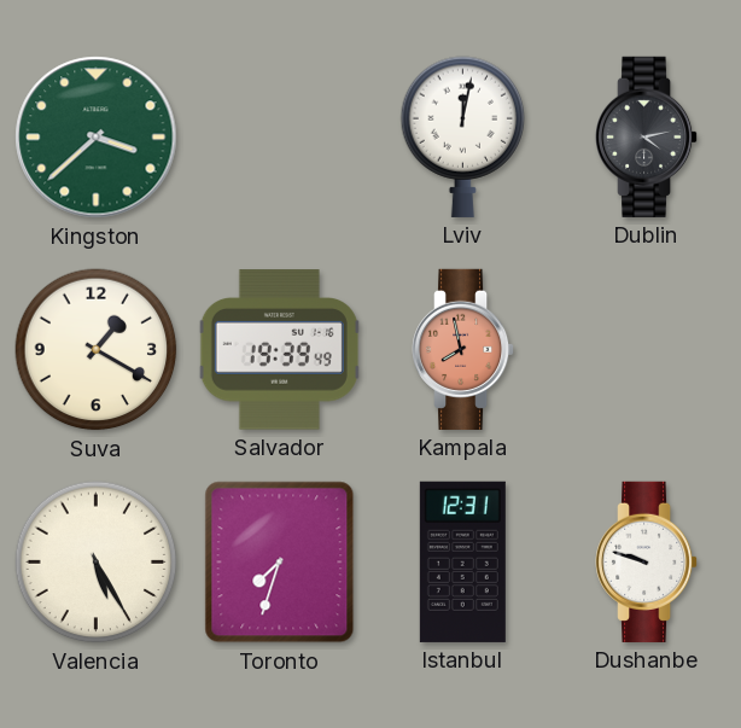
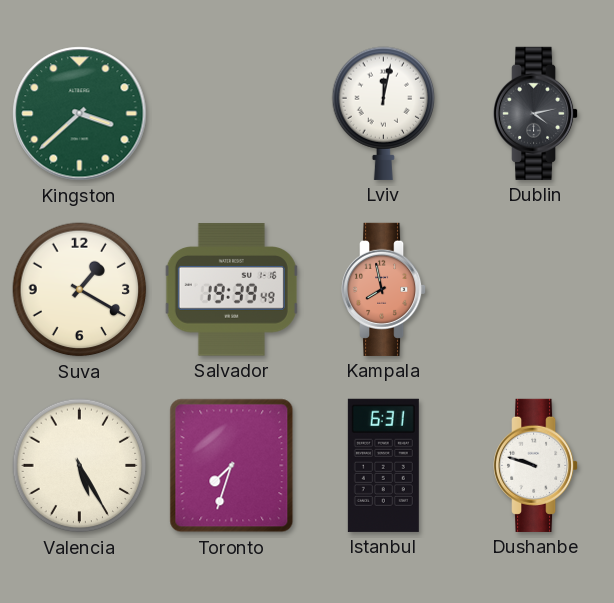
Istanbul: 12:31 -> 6:31 (383, 465)
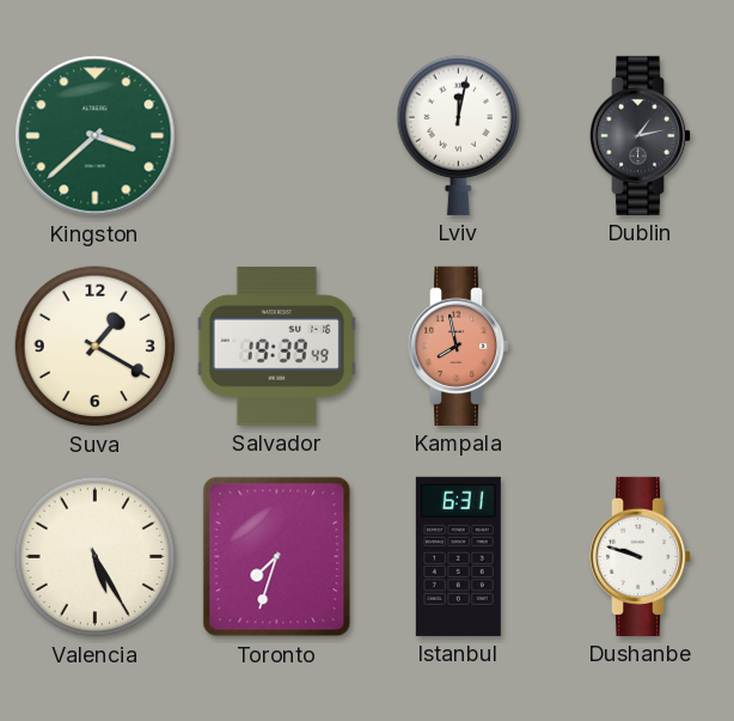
Dublin: 4:13 -> 1:13 (642, 135)
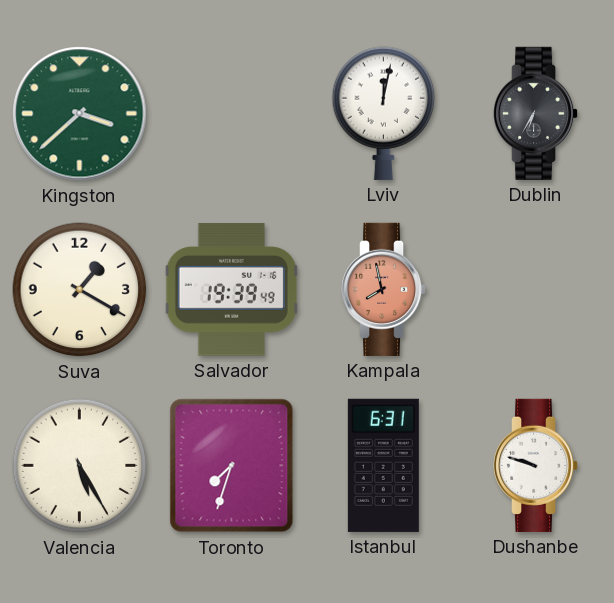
Dublin: 1:13 -> 6:35 (537, 113)
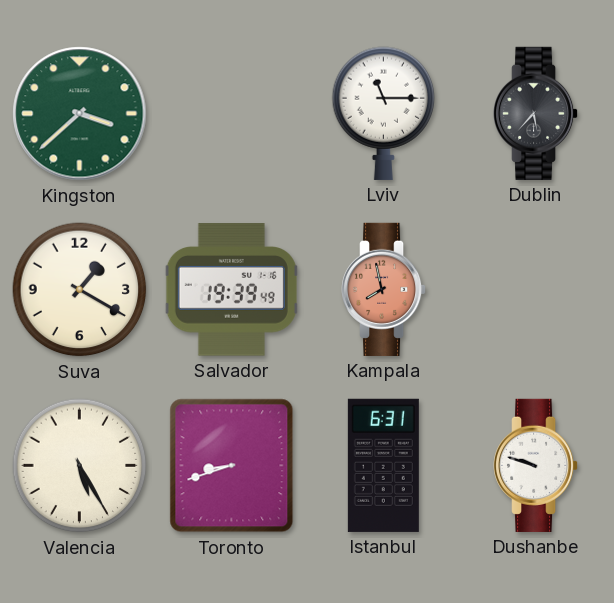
Lviv: 12:02 -> 11:15 (384, 113)
Dublin: 6:35 -> 5:37 (537, 113)
Toronto: 7:33 -> 8:42 (232, 466)
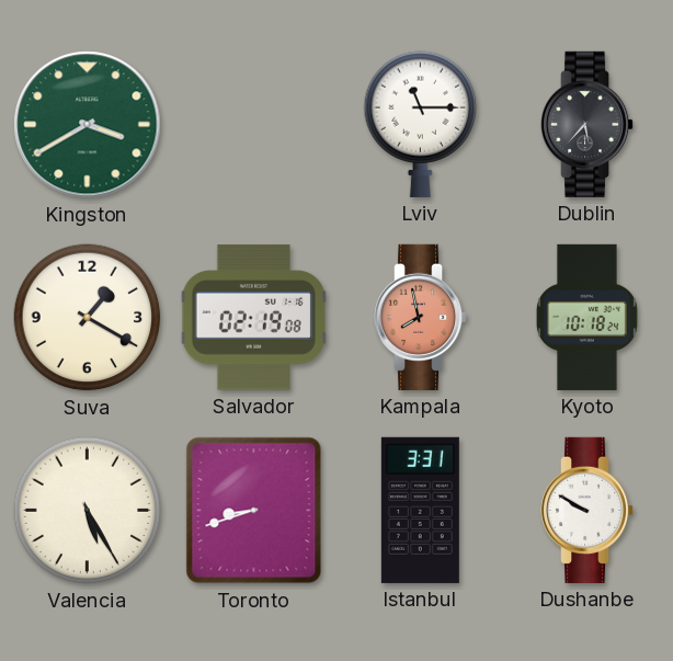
Kingston: 3:38 -> 3:40 (88, 125)
Salvador: 19:39 -> 02:19 (253, 318)
Kyoto: none -> 10:18 (586, 317)
Istanbul: 6:31 -> 3:31 (420, 510)
Dushanbe: 9:48 -> 9:50 (589, 510)
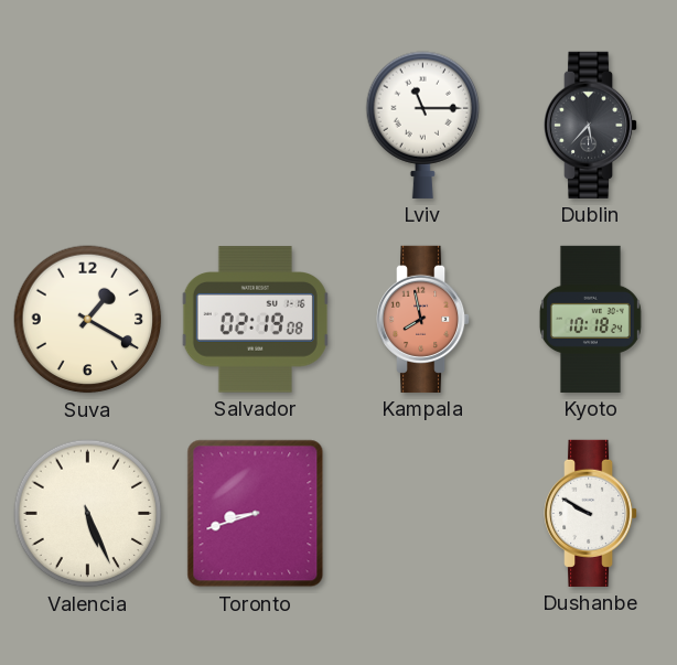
Kingston: 3:40 -> none (88, 125)
Valencia: 5:25 -> 5:26 (88, 514)
Istanbul: 3:31 -> none (420, 510)
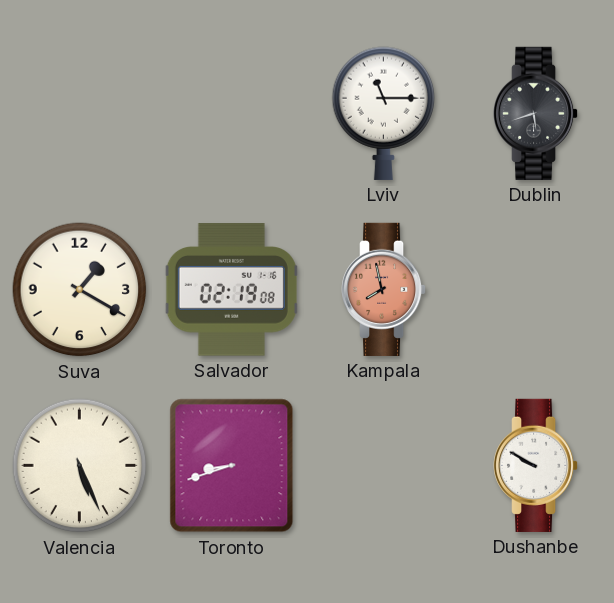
Dublin: 5:37 -> 5:42 (537, 113)
Kyoto: 10:18 -> none (590, 319)
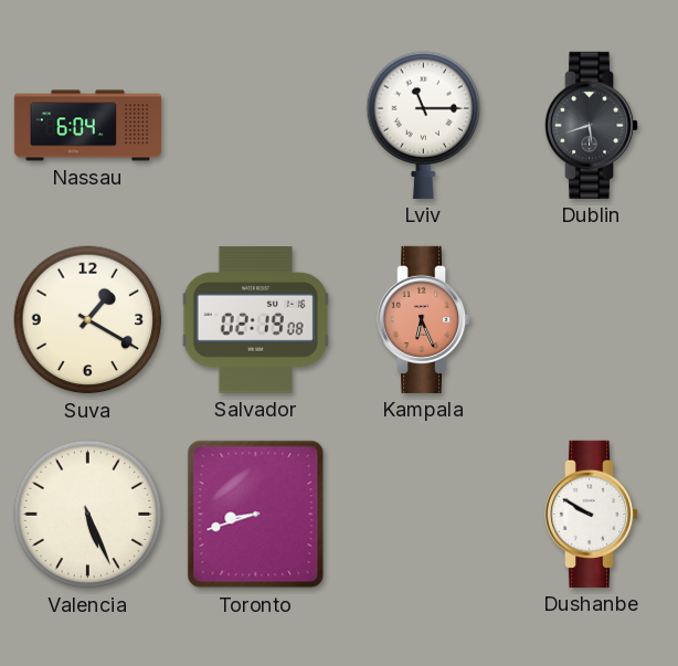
Nassau: none -> 6:04 (87, 126)
Kampala: 7:58 -> 6:26 (425, 319)
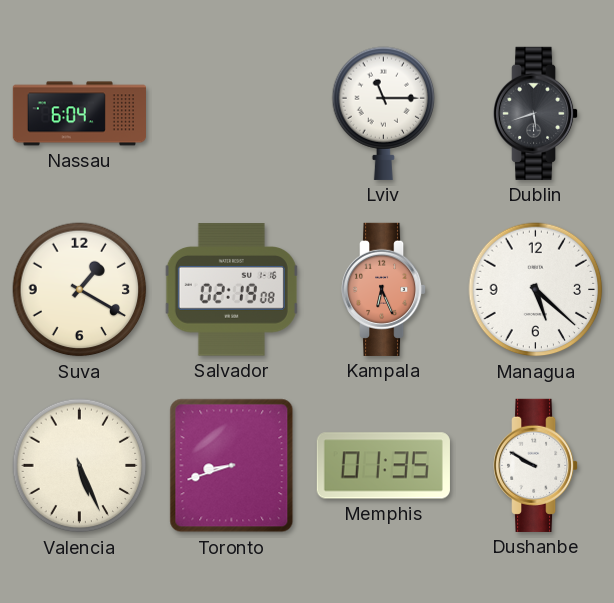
Managua: none -> 5:22 (536, 290)
Memphis: none -> 01:35 (383, 466)
